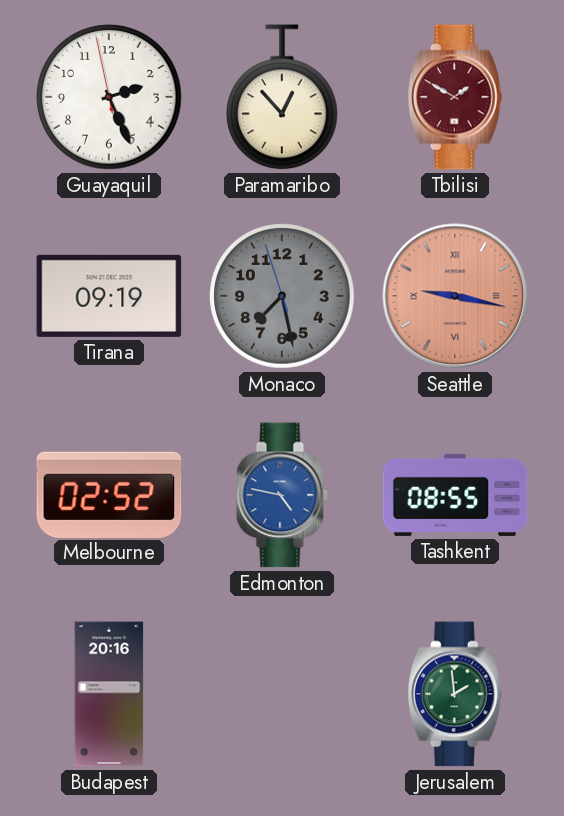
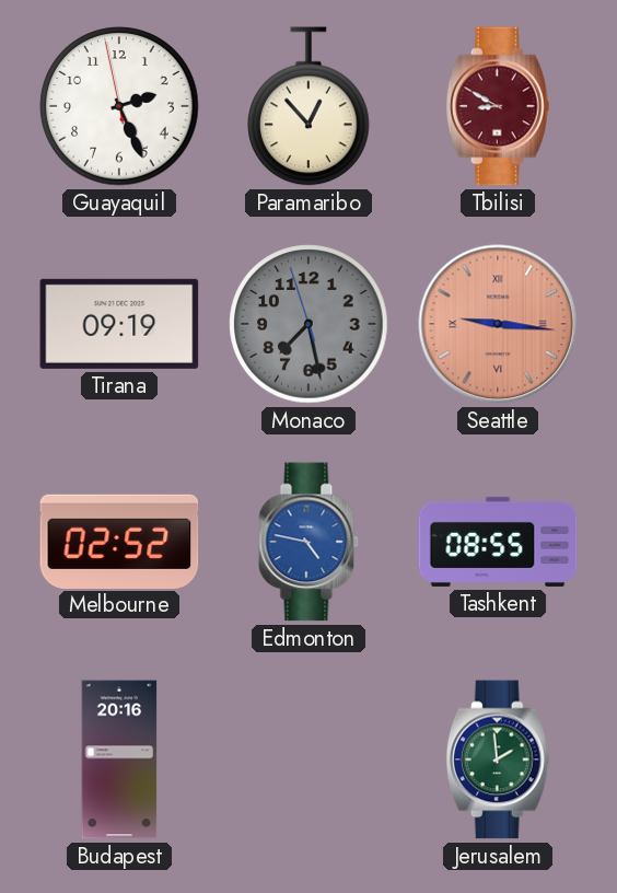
Tbilisi: 1:50 -> 8:50 (498, 106)
Seattle: 9:17 -> 9:16 (498, 324)
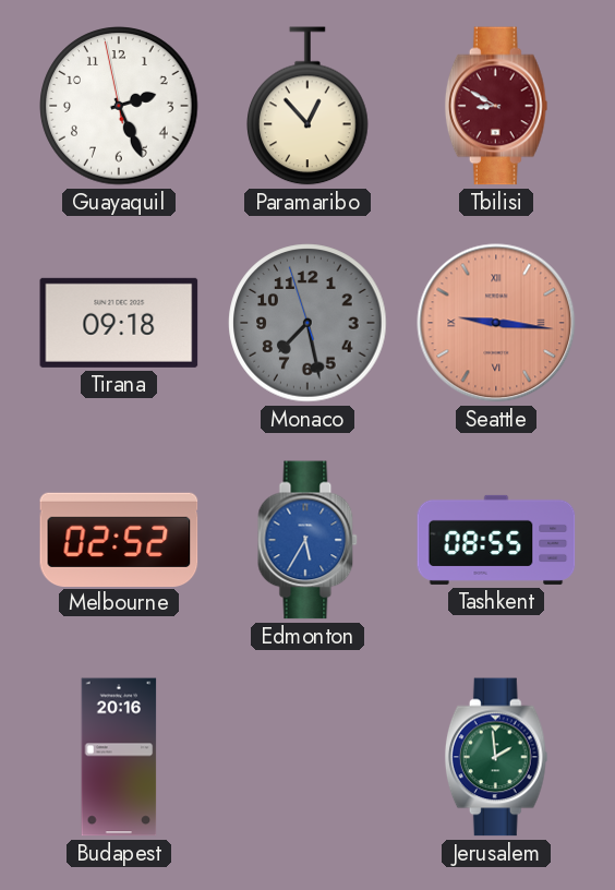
Tirana: 09:19 -> 09:18 (119, 323)
Edmonton: 4:47 -> 5:35 (307, 540)
